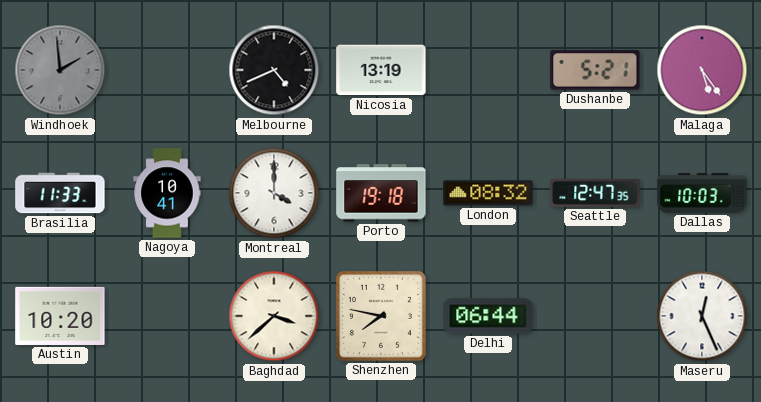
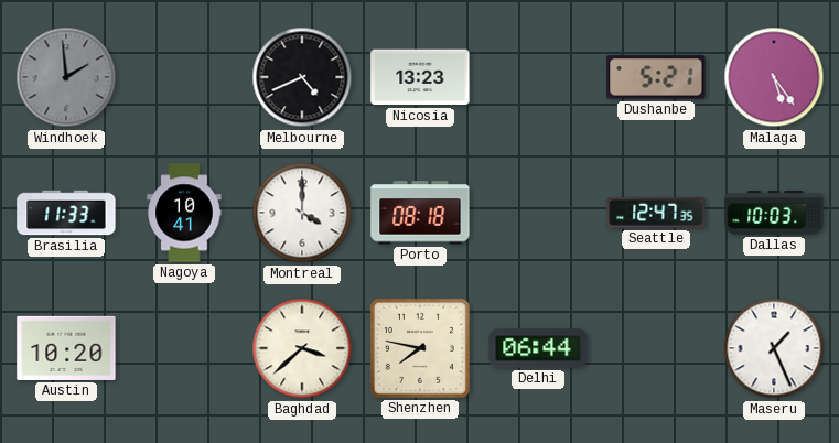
Nicosia: 13:19 -> 13:23 (420, 77)
Porto: 19:18 -> 08:18 (420, 213)
London: 08:32 -> none (488, 193)
Maseru: 12:26 -> 1:26 (774, 348)
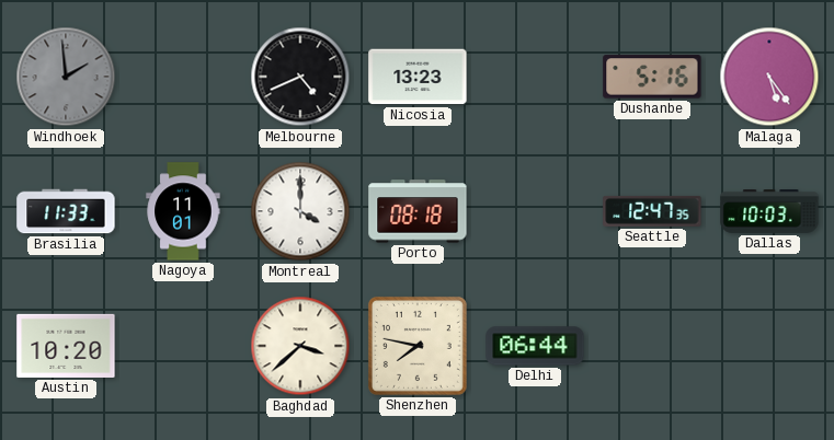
Dushanbe: 5:21 -> 5:16 (652, 77)
Nagoya: 10:41 -> 11:01 (183, 211)
Maseru: 1:26 -> none (774, 348)
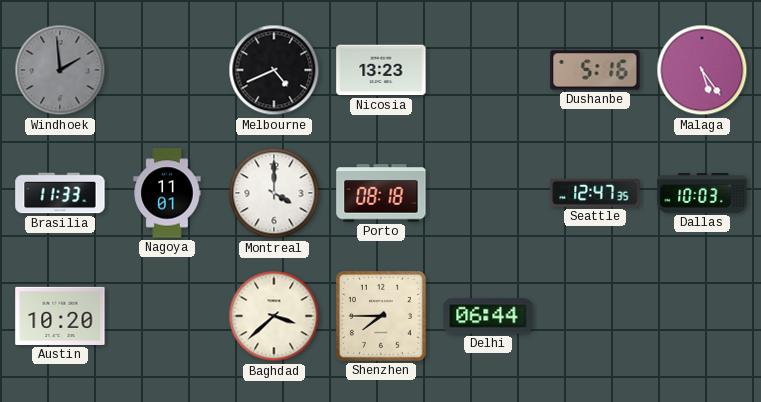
Shenzhen: 7:47 -> 7:45 (381, 316)
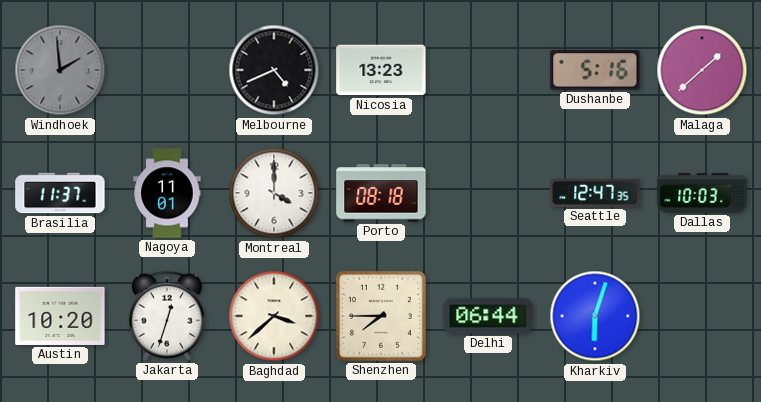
Malaga: 5:24 -> 1:38 (702, 70)
Brasilia: 11:33 -> 11:37 (60, 193)
Jakarta: none -> 12:33 (167, 316)
Kharkiv: none -> 6:03 (595, 316)
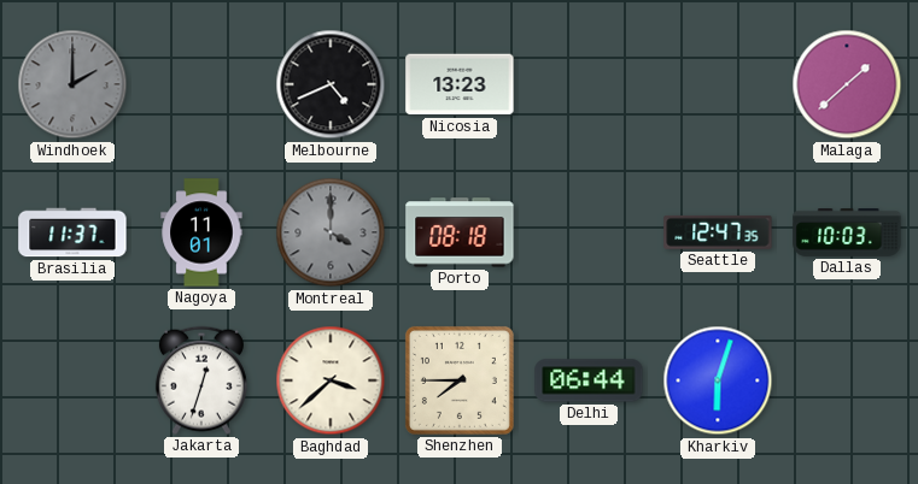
Windhoek: 1:59 -> 2:00 (72, 84)
Dushanbe: 5:16 -> none (595, 70)
Montreal dial: white -> grey (331, 232)
Austin: 10:20 -> none (60, 316)
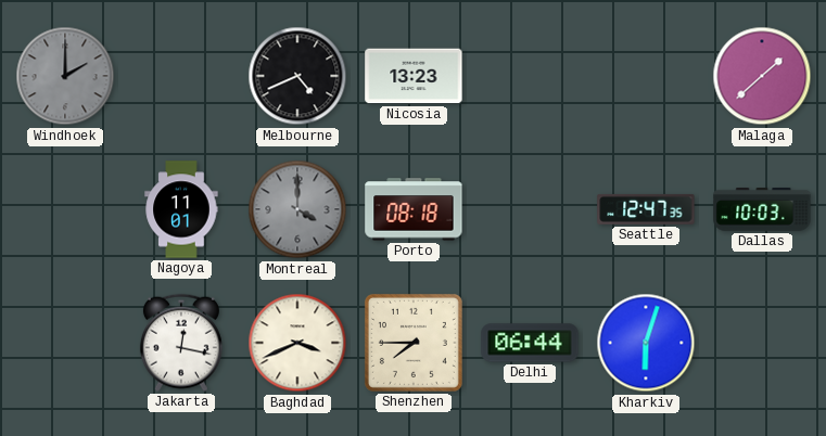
Brasilia: 11:37 -> none (72, 232)
Jakarta: 12:33 -> 12:17 (181, 343)
Baghdad: 3:38 -> 3:41 (297, 343)
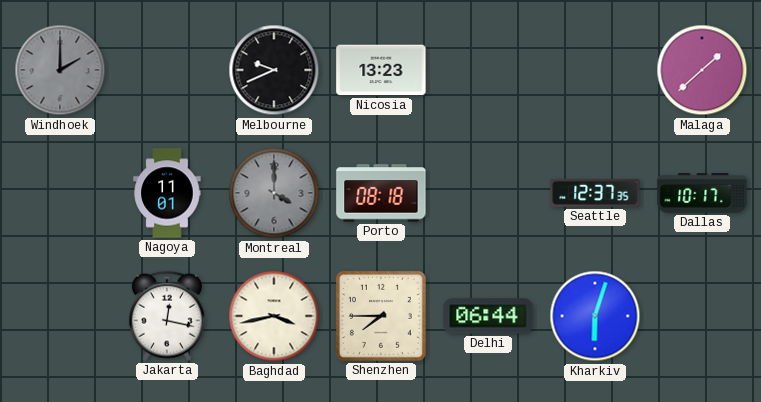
Melbourne: 4:41 -> 9:41 (274, 70)
Seattle: 12:47 -> 12:37 (595, 193)
Dallas: 10:03 -> 10:17 (702, 194)
Baghdad: 3:41 -> 3:43 (274, 316)
